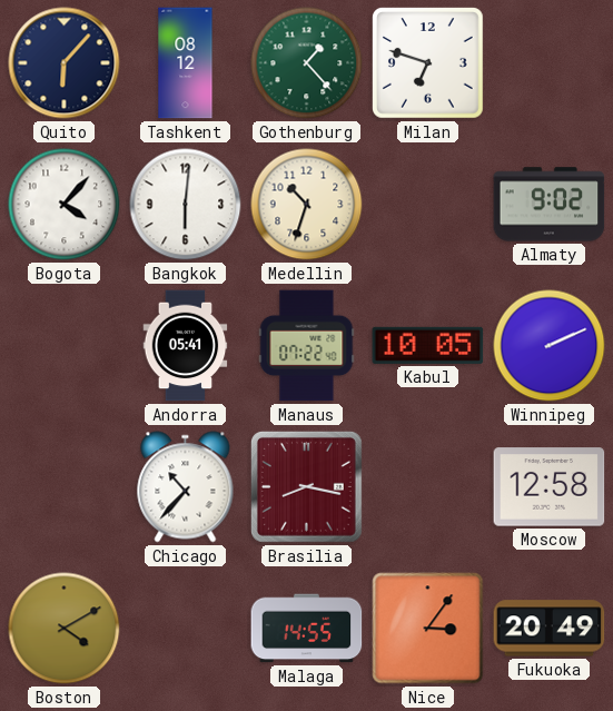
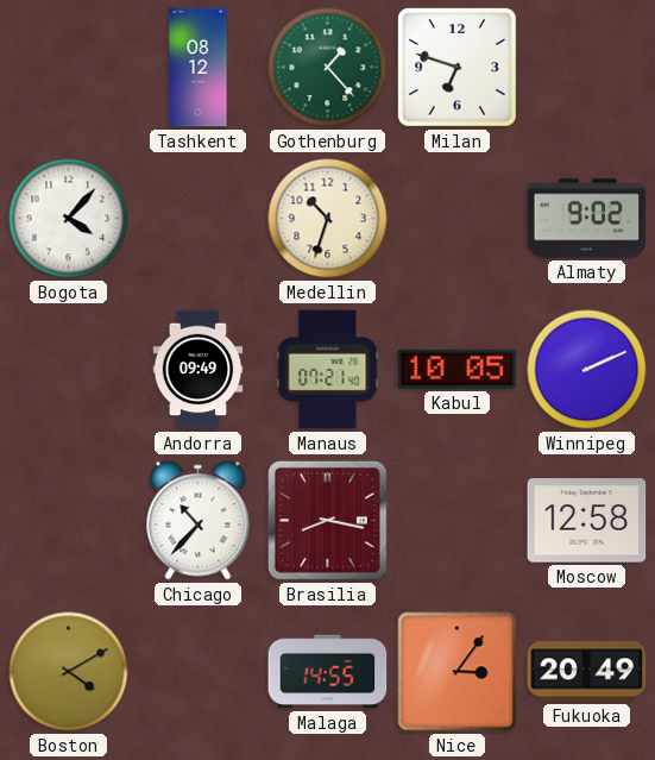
Quito: 6:07 -> none (65, 63)
Bangkok: 6:01 -> none (186, 205)
Andorra: 05:41 -> 09:49 (199, 370)
Manaus: 07:22 -> 07:21 (328, 370)
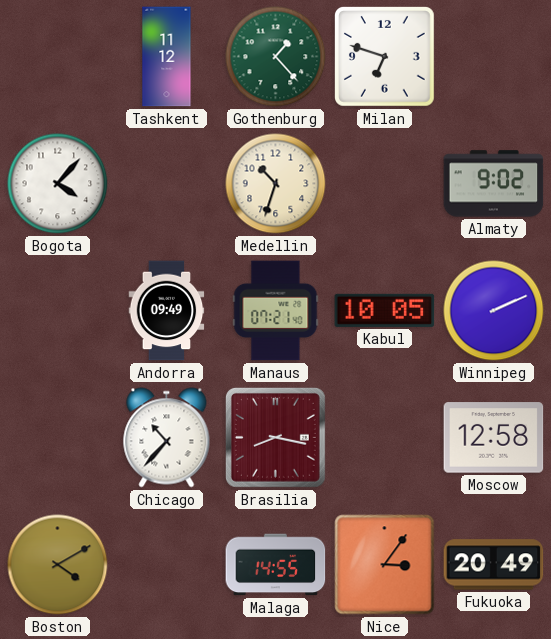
Tashkent: 08:12 -> 11:12 (167, 57)
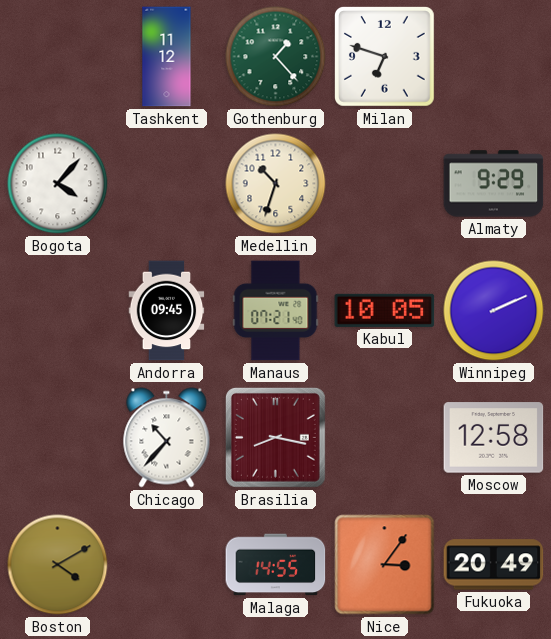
Almaty: 9:02 -> 9:29 (494, 184)
Andorra: 09:49 -> 09:45 (167, 311)
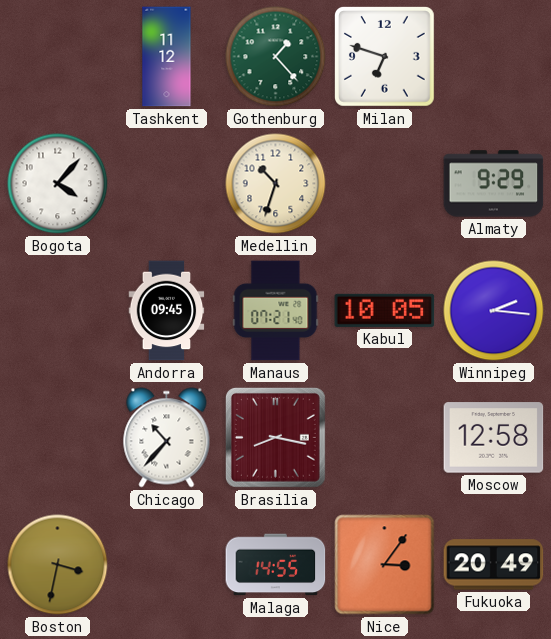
Winnipeg: 2:11 -> 2:16 (494, 311)
Boston: 4:10 -> 3:32 (58, 565)
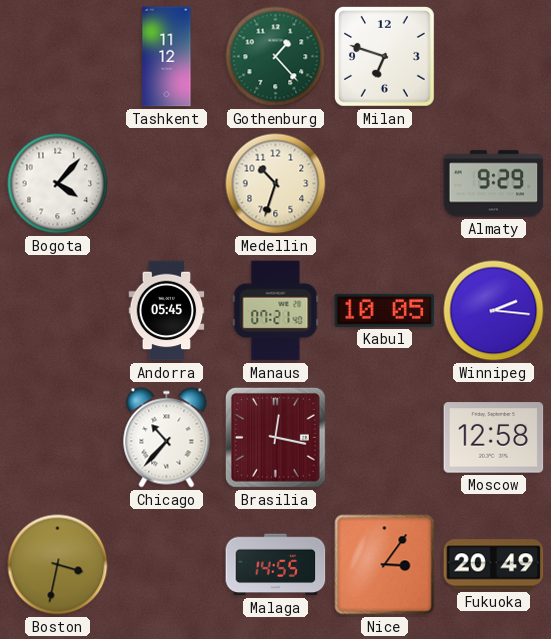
Andorra: 09:45 -> 05:45 (167, 311)
Brasilia: 8:17 -> 12:17 (275, 437)
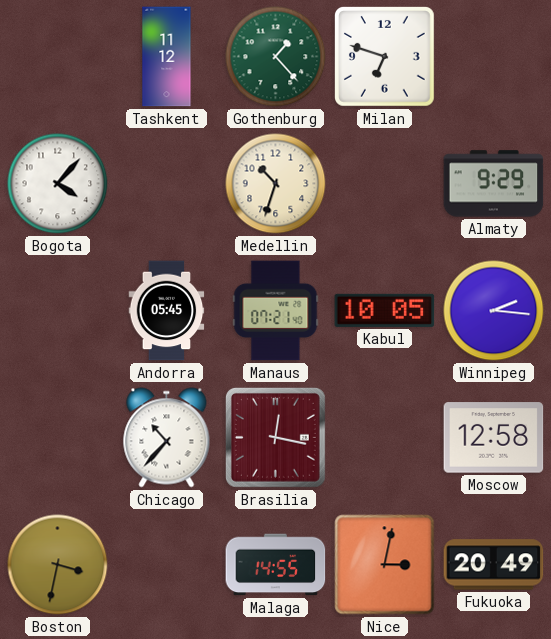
Nice: 3:06 -> 3:02 (385, 565)
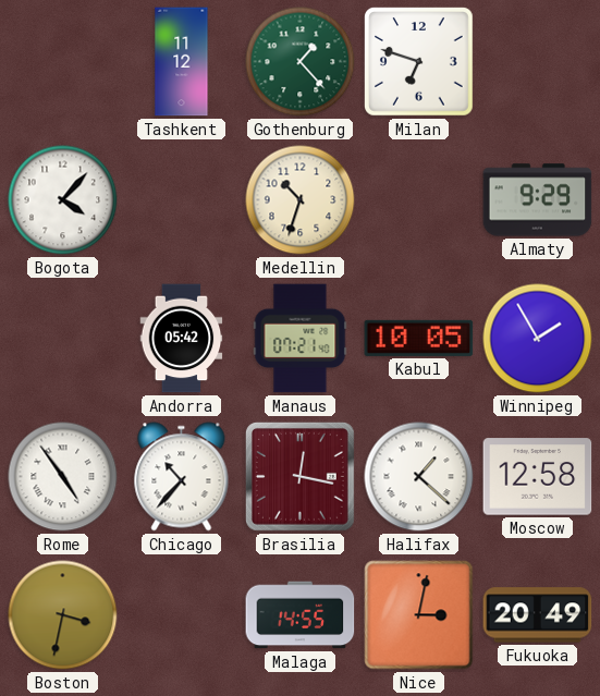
Andorra: 05:45 -> 05:42 (182, 339)
Winnipeg: 2:16 -> 1:55 (538, 339)
Rome: none -> 4:54 (63, 477)
Halifax: none -> 1:22 (419, 477)
